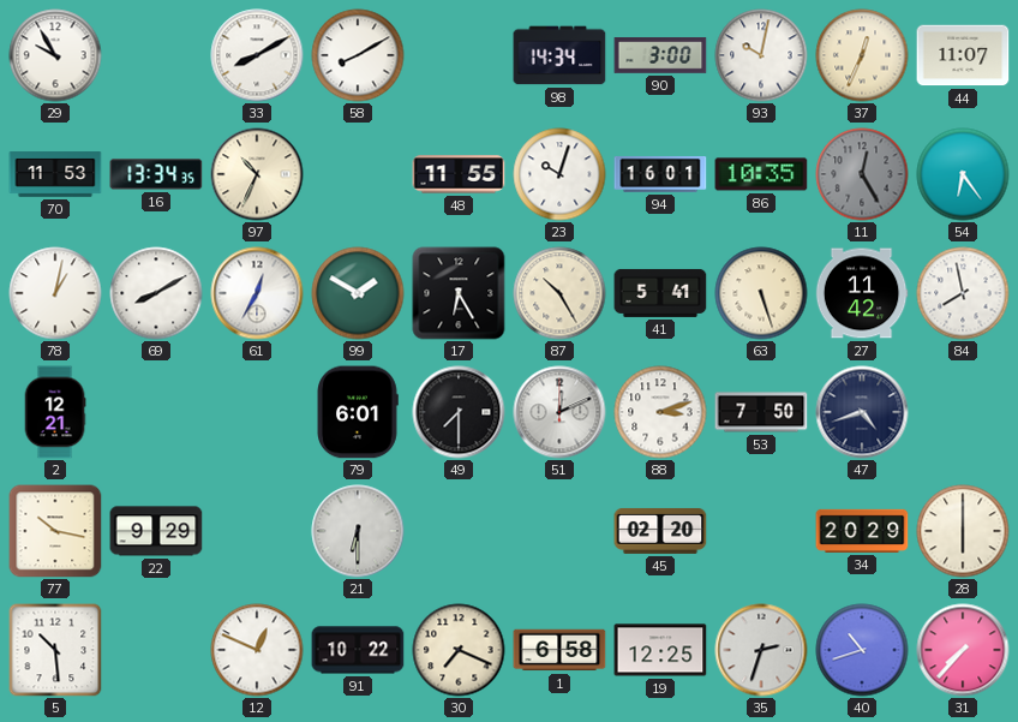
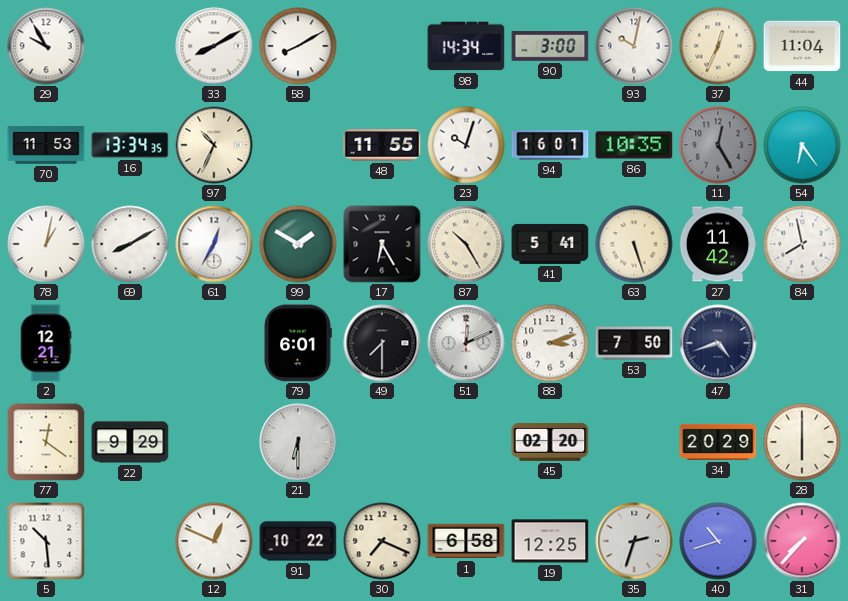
44: 11:07 -> 11:04 (802, 46)
77: 10:17 -> 12:21 (46, 442)
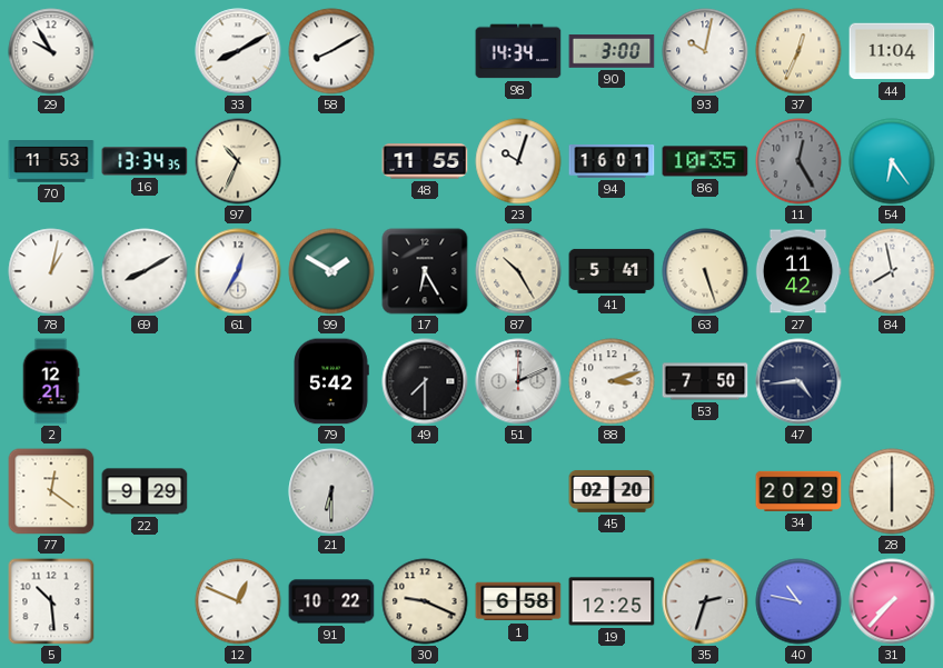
79: 6:01 -> 5:42 (331, 381)
47: 4:42 -> 4:44 (798, 381)
30: 7:19 -> 9:19 (425, 601)
40: 10:42 -> 10:47 (798, 601)
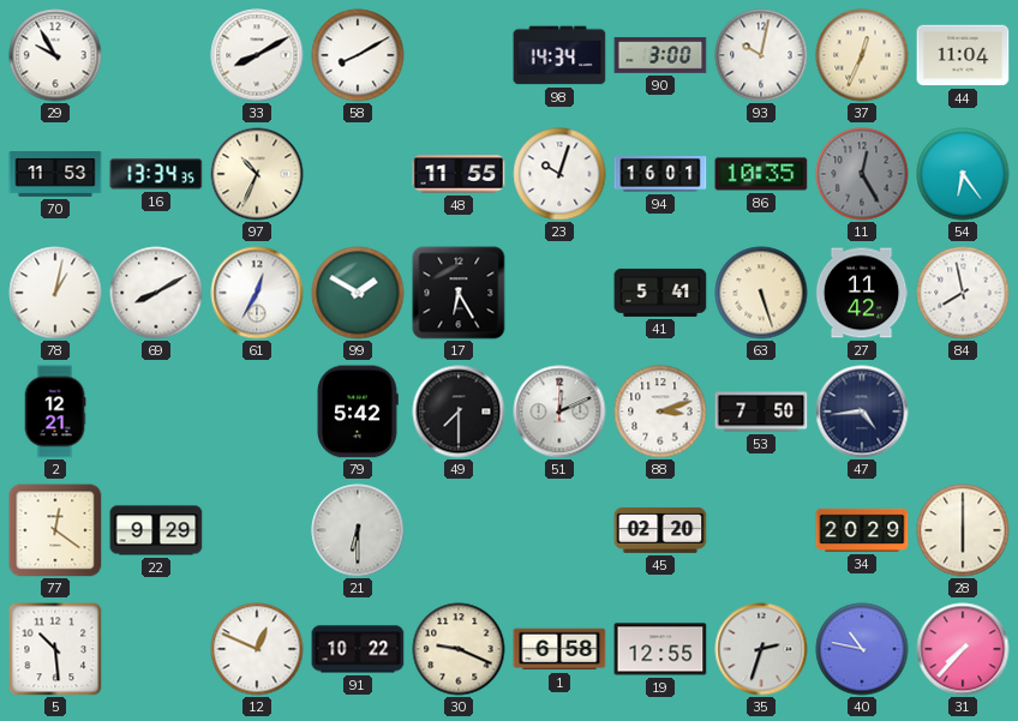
87: 10:25 -> none (518, 271)
19: 12:25 -> 12:55 (660, 649)
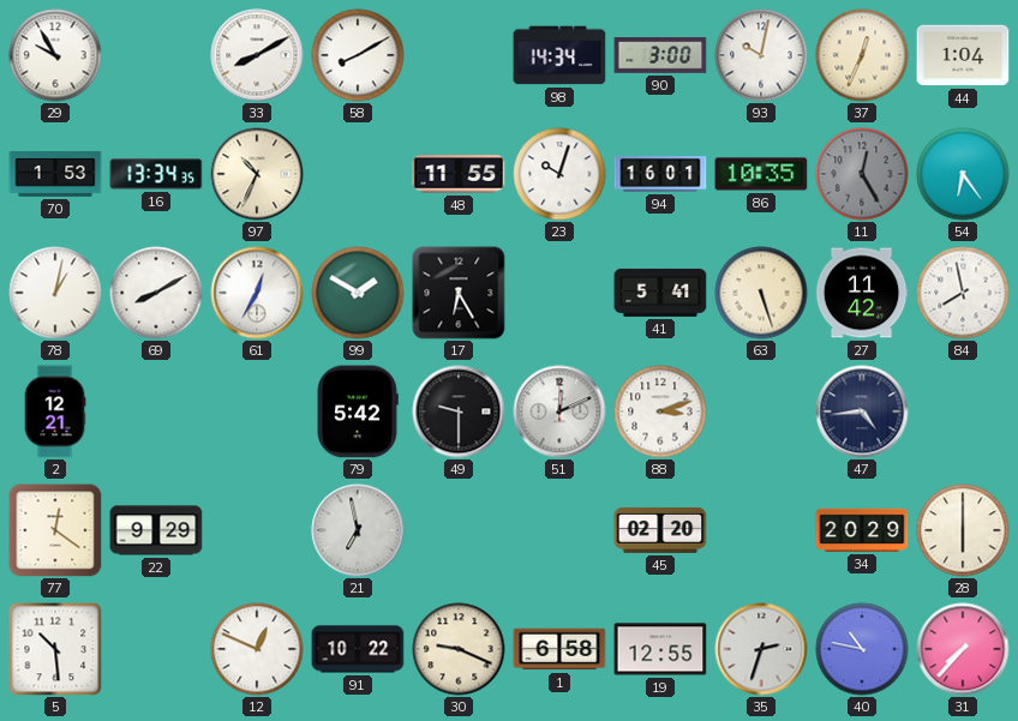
44: 11:04 -> 1:04 (963, 55)
70: 11:53 -> 1:53 (55, 174)
49: 7:30 -> 9:30 (459, 411)
53: 7:50 -> none (761, 411)
21: 6:30 -> 6:58 (358, 530)
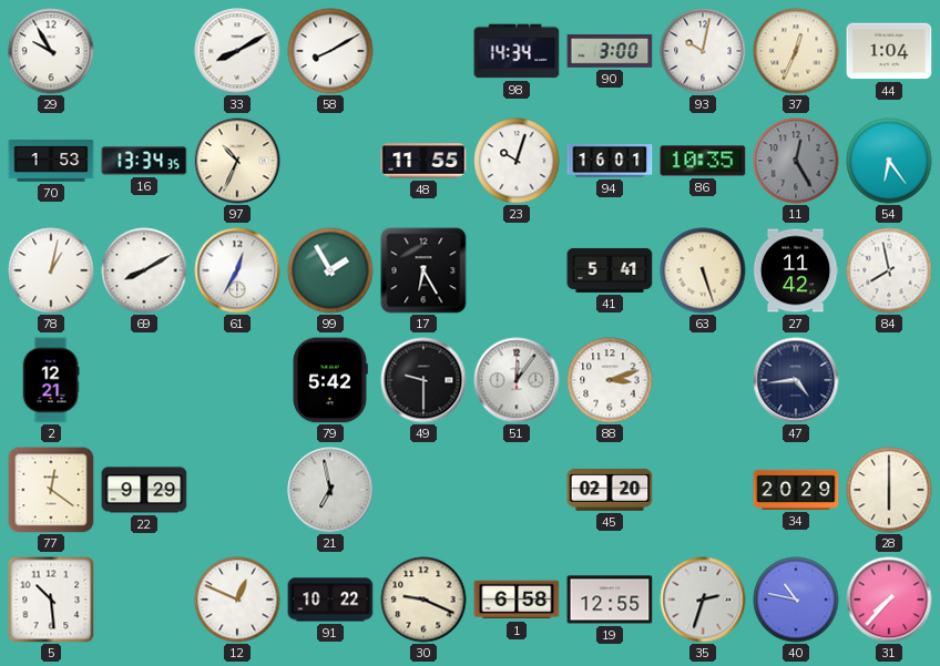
99: 1:50 -> 1:55 (330, 270)
51: 12:11 -> 12:06 (517, 380)
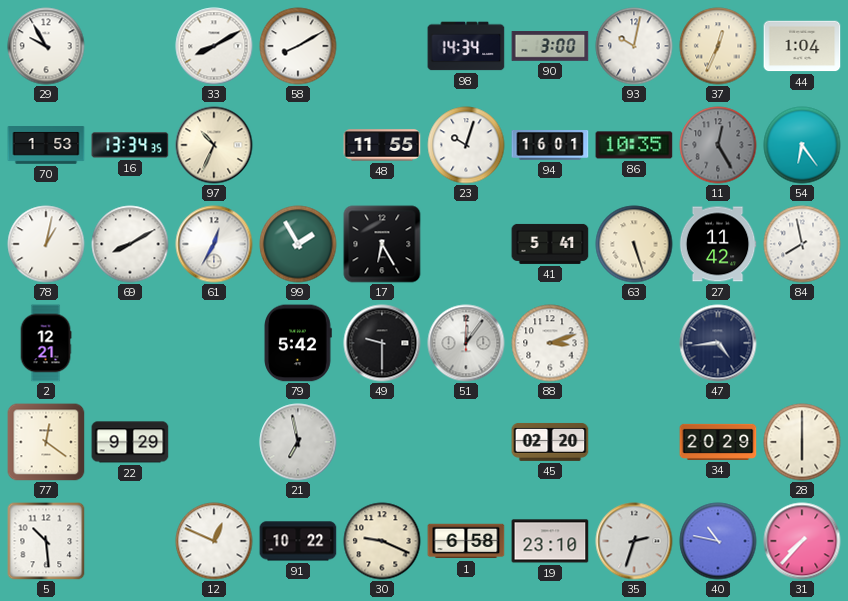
19: 12:55 -> 23:10 (550, 541)
